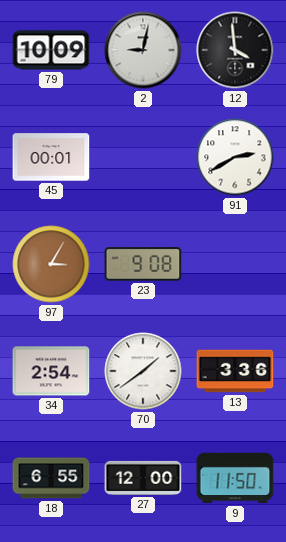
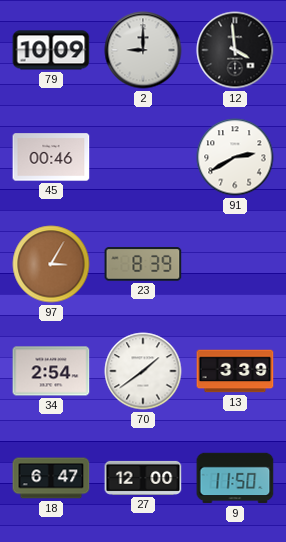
2: 9:02 -> 9:00 (143, 50)
45: 00:01 -> 00:46 (51, 157)
23: 9:08 -> 8:39 (143, 264)
13: 3:36 -> 3:39 (235, 371)
18: 6:55 -> 6:47 (51, 478)
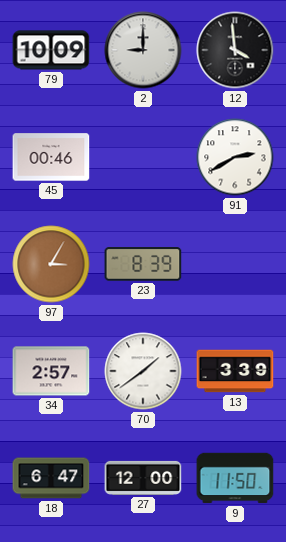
34: 2:54 -> 2:57 (51, 371)
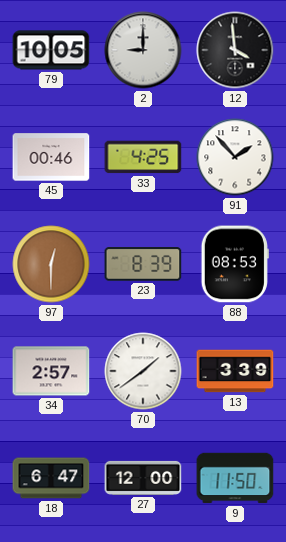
79: 10:09 -> 10:05 (51, 50)
33: none -> 4:25 (143, 157)
91: 2:40 -> 1:53 (235, 157)
97: 3:05 -> 12:30 (51, 264)
88: none -> 08:53 (235, 264)
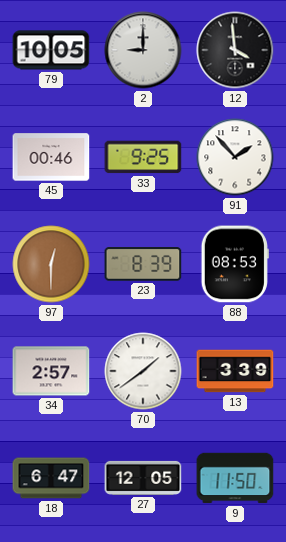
33: 4:25 -> 9:25 (143, 157)
27: 12:00 -> 12:05 (143, 478)
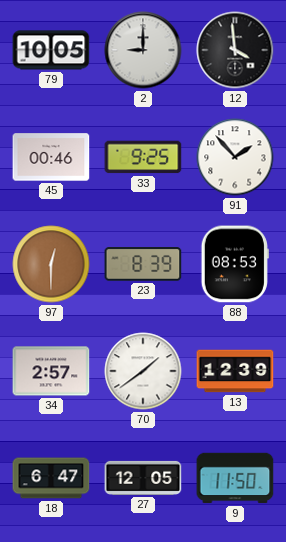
13: 3:39 -> 12:39 (235, 371)
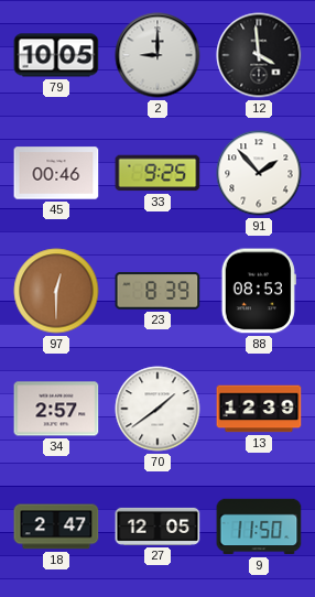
18: 6:47 -> 2:47 (56, 527)
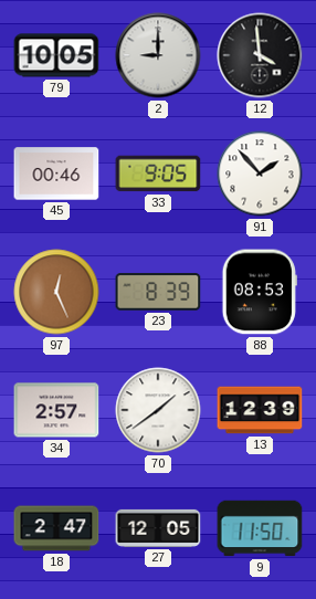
33: 9:25 -> 9:05 (158, 174)
97: 12:30 -> 12:26 (56, 292)
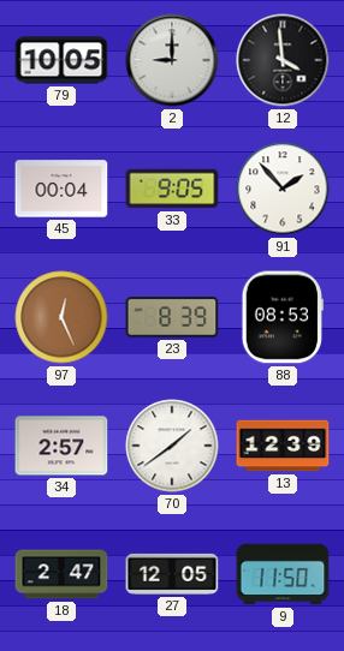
45: 00:46 -> 00:04 (61, 189)
